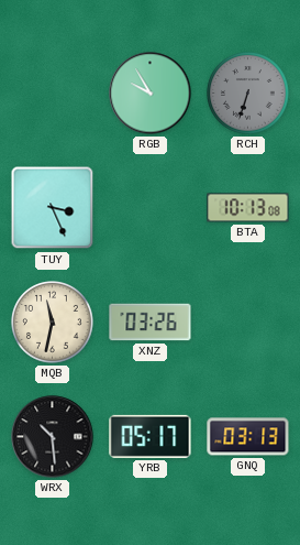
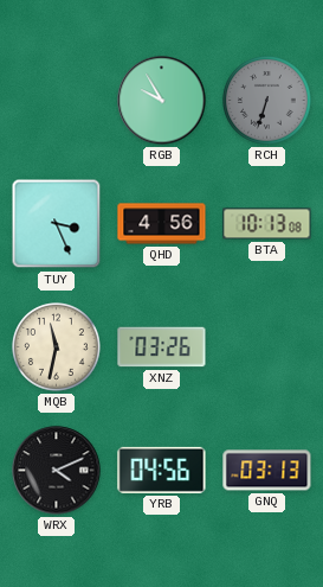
QHD: none -> 4:56 (162, 224)
WRX: 10:29 -> 4:11 (57, 471)
YRB: 05:17 -> 04:56 (162, 470)
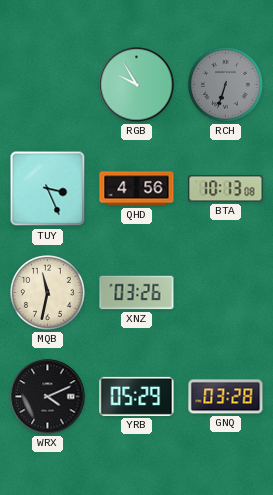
YRB: 04:56 -> 05:29 (137, 396)
GNQ: 03:13 -> 03:28 (226, 397)
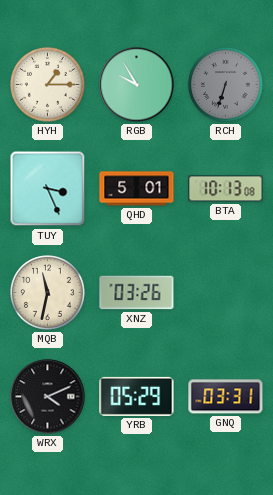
HYH: none -> 1:15 (48, 85)
QHD: 4:56 -> 5:01 (137, 189)
GNQ: 03:28 -> 03:31 (226, 397)
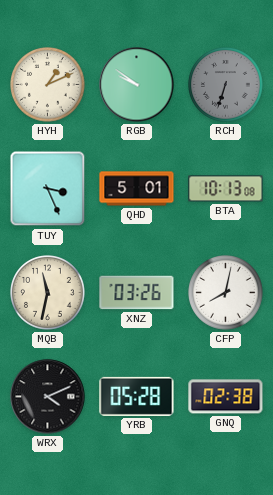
HYH: 1:15 -> 1:11 (48, 85)
RGB: 9:55 -> 9:51 (137, 85)
CFP: none -> 8:02 (226, 293)
YRB: 05:29 -> 05:28 (137, 396)
GNQ: 03:31 -> 02:38 (226, 397)
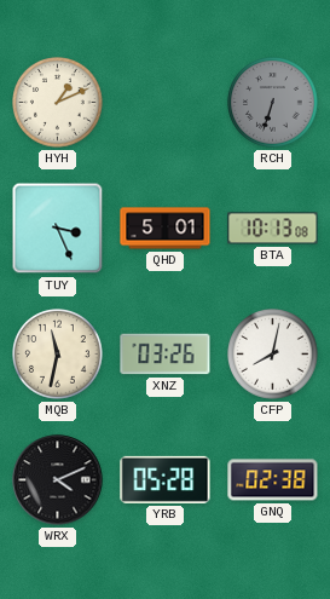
RGB: 9:51 -> none (137, 85)
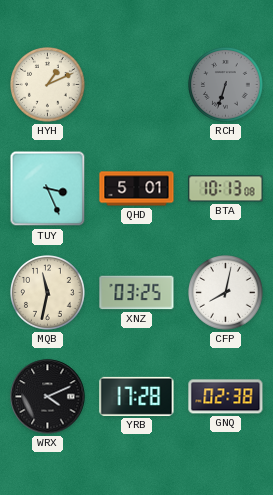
XNZ: 03:26 -> 03:25 (137, 293)
YRB: 05:28 -> 17:28 (137, 396)
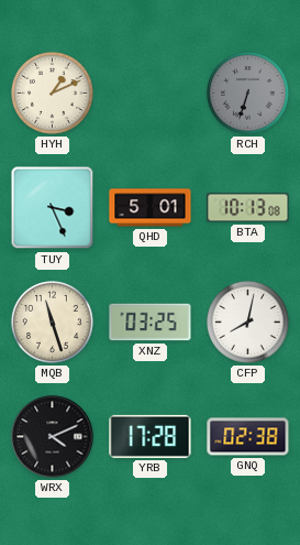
MQB: 11:32 -> 11:27 (53, 323)
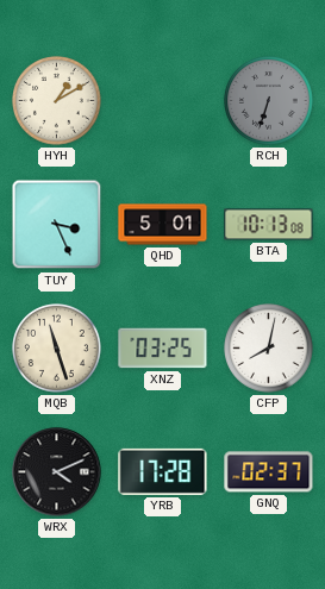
HYH: 1:11 -> 1:10 (57, 101)
GNQ: 02:38 -> 02:37 (269, 472)
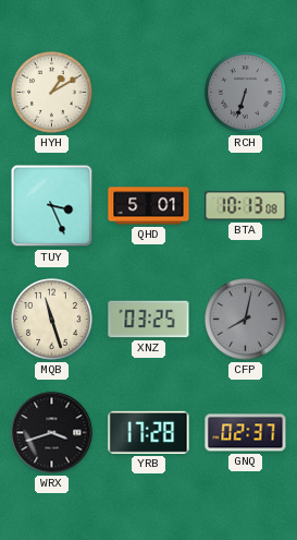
CFP dial: white -> grey (246, 320)
WRX: 4:11 -> 3:42 (52, 433)
